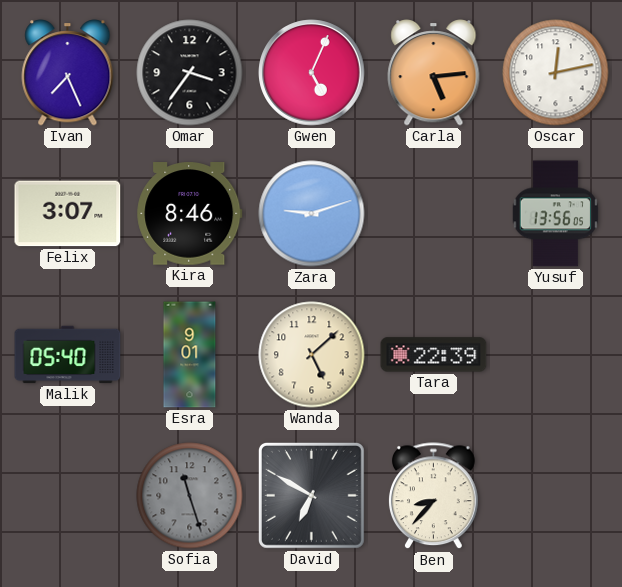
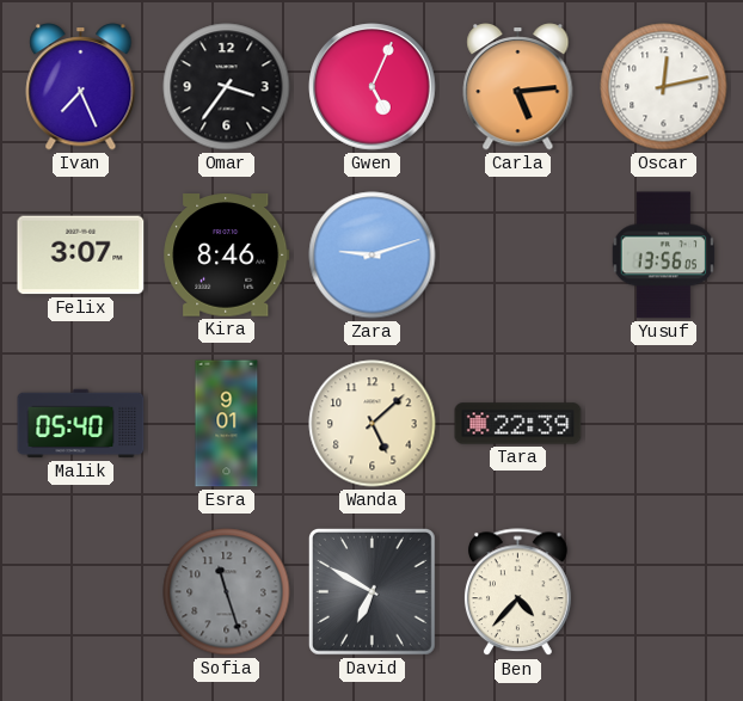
Ben: 8:37 -> 4:37 (518, 592)
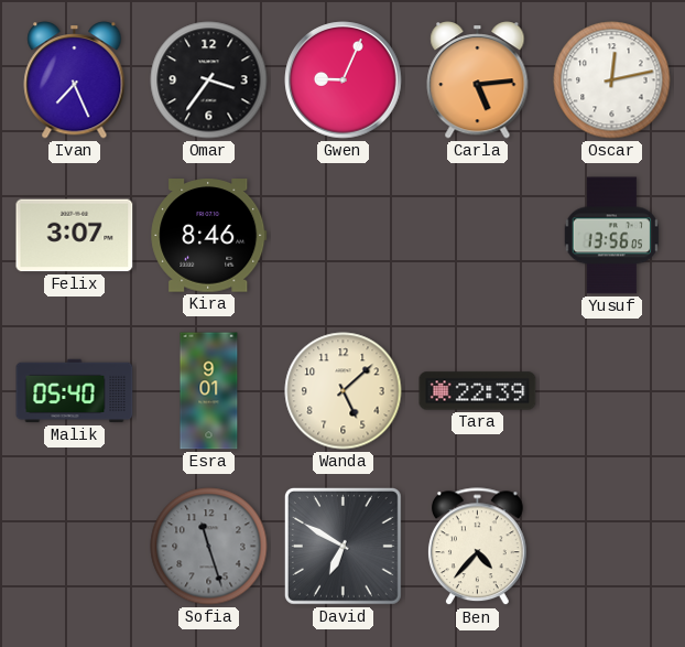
Gwen: 5:04 -> 9:04 (344, 80)
Zara: 9:12 -> none (373, 256)
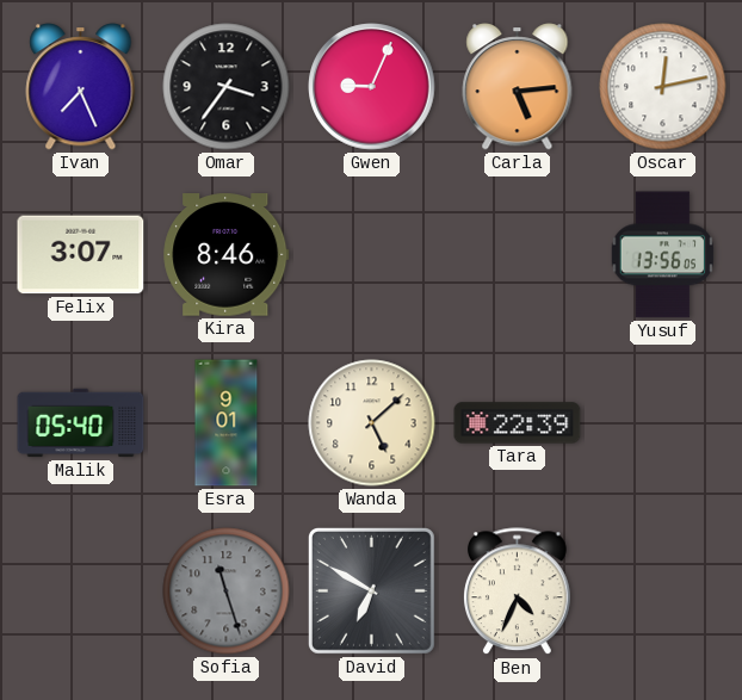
Ben: 4:37 -> 4:34 (518, 591)
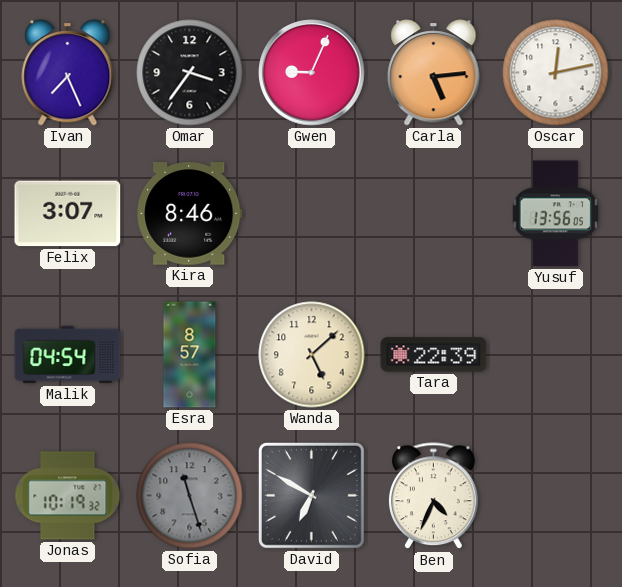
Malik: 05:40 -> 04:54 (68, 355)
Esra: 9:01 -> 8:57 (190, 355)
Jonas: none -> 10:19 (68, 496)
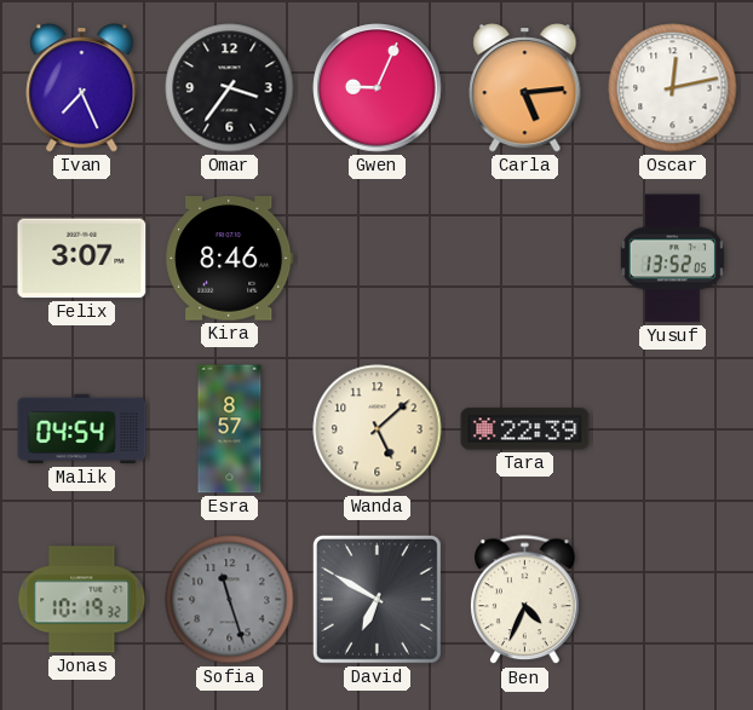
Yusuf: 13:56 -> 13:52 (672, 259)
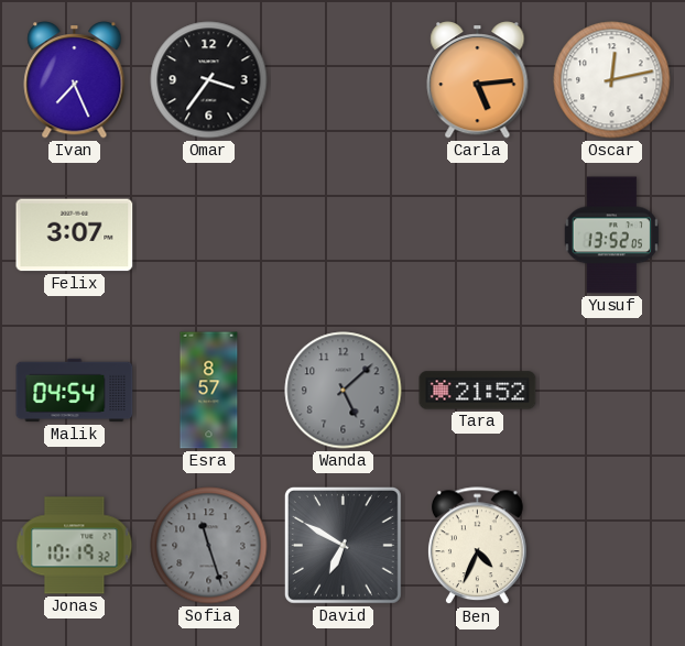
Gwen: 9:04 -> none (378, 88)
Kira: 8:46 -> none (230, 259)
Wanda dial: cream -> grey (344, 391)
Tara: 22:39 -> 21:52 (478, 391)
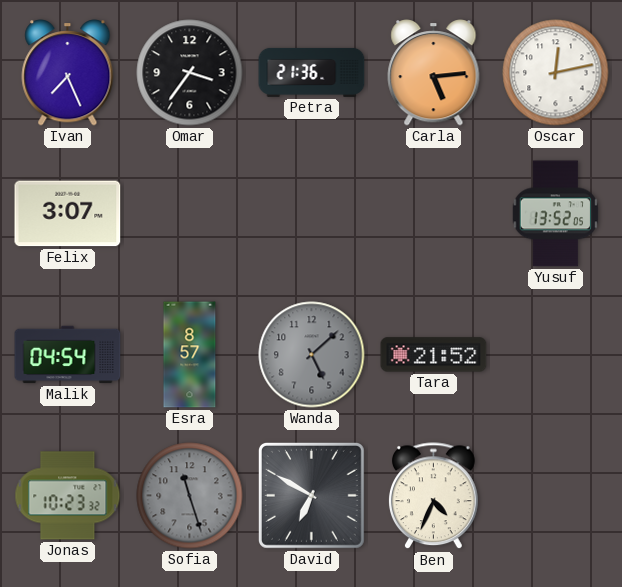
Petra: none -> 21:36 (312, 72)
Jonas: 10:19 -> 10:23 (68, 496)
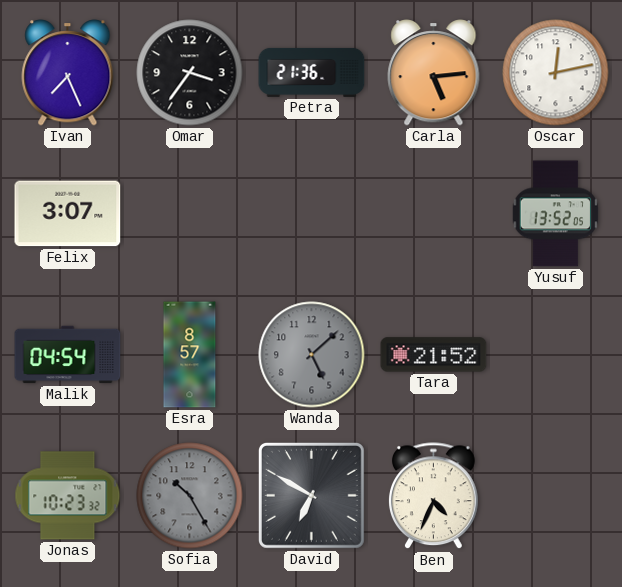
Sofia: 11:27 -> 10:25 (190, 496)
